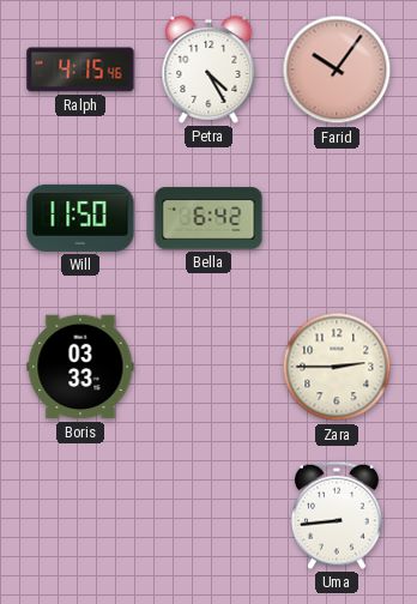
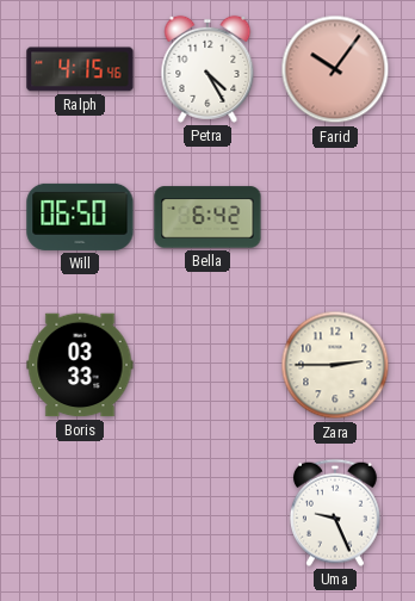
Will: 11:50 -> 06:50 (80, 217)
Uma: 8:44 -> 9:26 (335, 513)
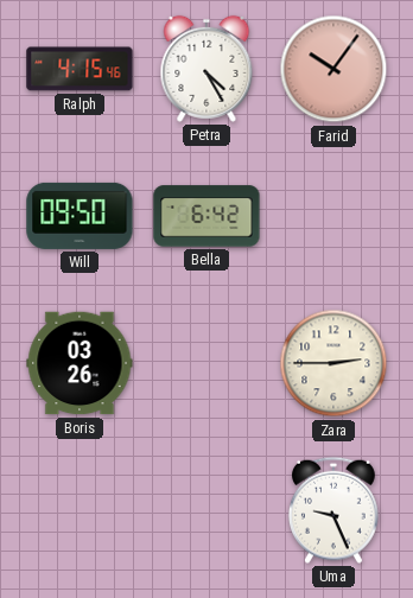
Will: 06:50 -> 09:50 (80, 216)
Boris: 03:33 -> 03:26 (80, 363)
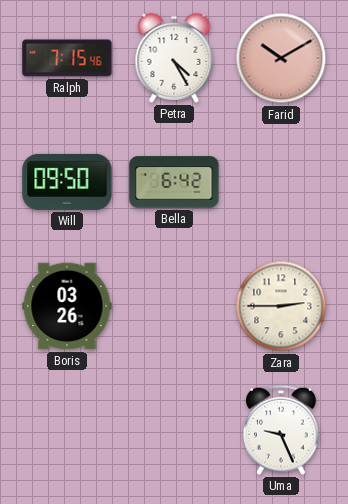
Ralph: 4:15 -> 7:15 (67, 58)
Farid: 10:06 -> 10:10 (281, 58)
